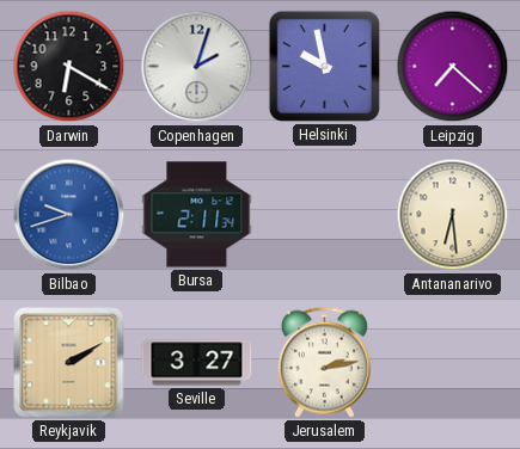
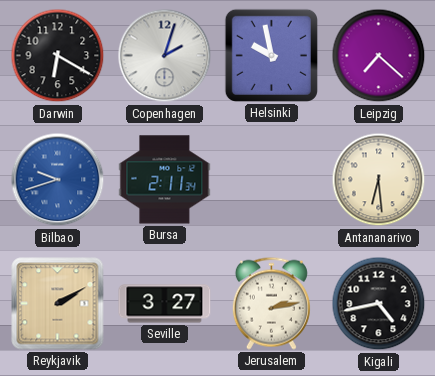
Kigali: none -> 4:43 (379, 304)
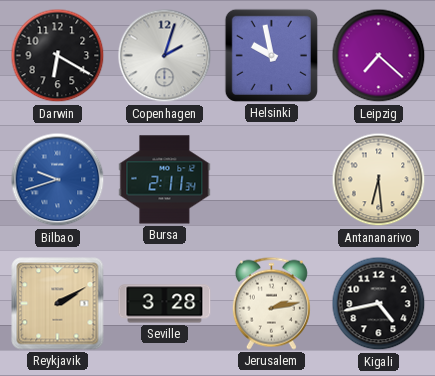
Seville: 3:27 -> 3:28 (165, 304)
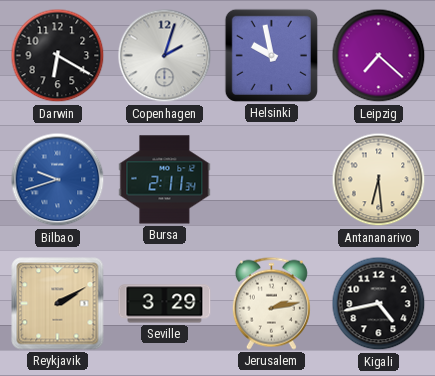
Seville: 3:28 -> 3:29 (165, 304)
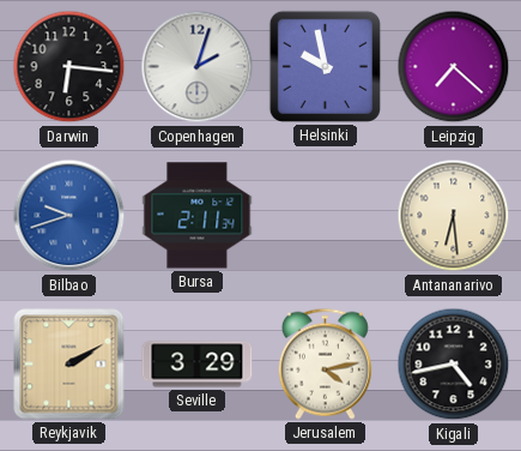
Darwin: 6:20 -> 6:16 (69, 67)
Jerusalem: 2:13 -> 4:13 (325, 363)
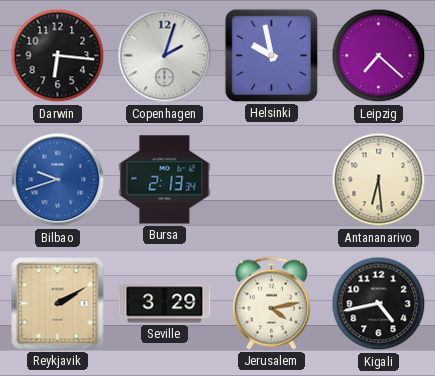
Bursa: 2:11 -> 2:13 (165, 180)
